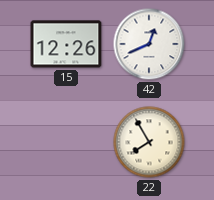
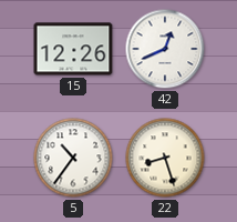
5: none -> 10:36 (73, 158)
22: 7:55 -> 8:27 (165, 158)
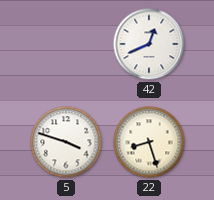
15: 12:26 -> none (73, 49)
5: 10:36 -> 3:48 (66, 142)
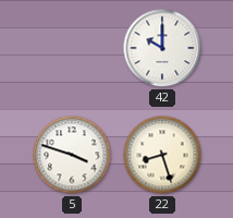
42: 12:41 -> 10:00 (162, 48)
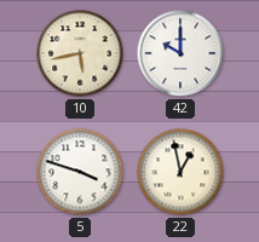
10: none -> 5:43 (80, 53)
22: 8:27 -> 12:58 (180, 172)
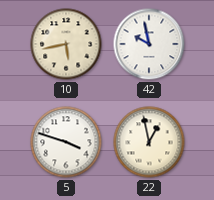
42: 10:00 -> 9:58 (149, 44)
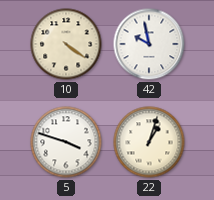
10: 5:43 -> 4:21 (66, 44)
22: 12:58 -> 1:03 (149, 142)
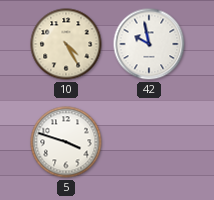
10: 4:21 -> 4:25 (66, 44)
22: 1:03 -> none (149, 142)
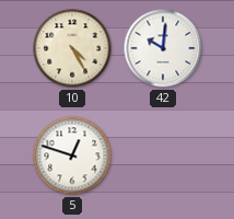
42: 9:58 -> 10:01 (163, 48)
5: 3:48 -> 12:48 (72, 155)
